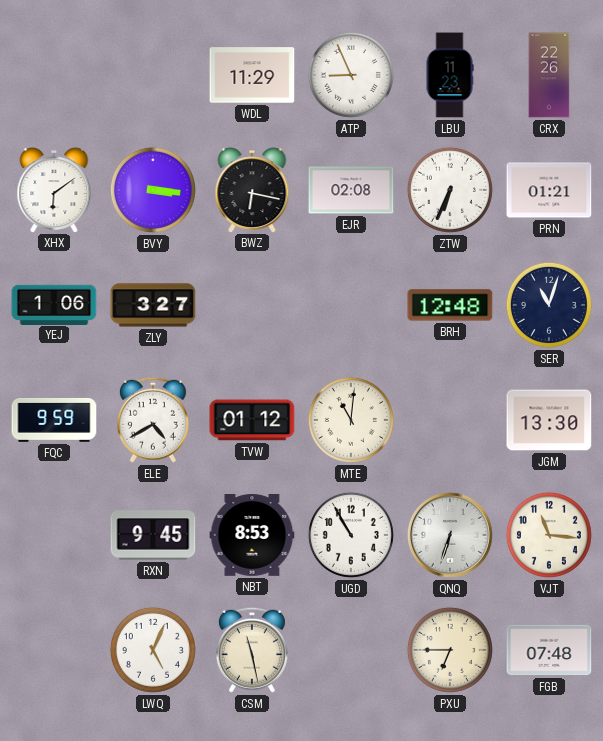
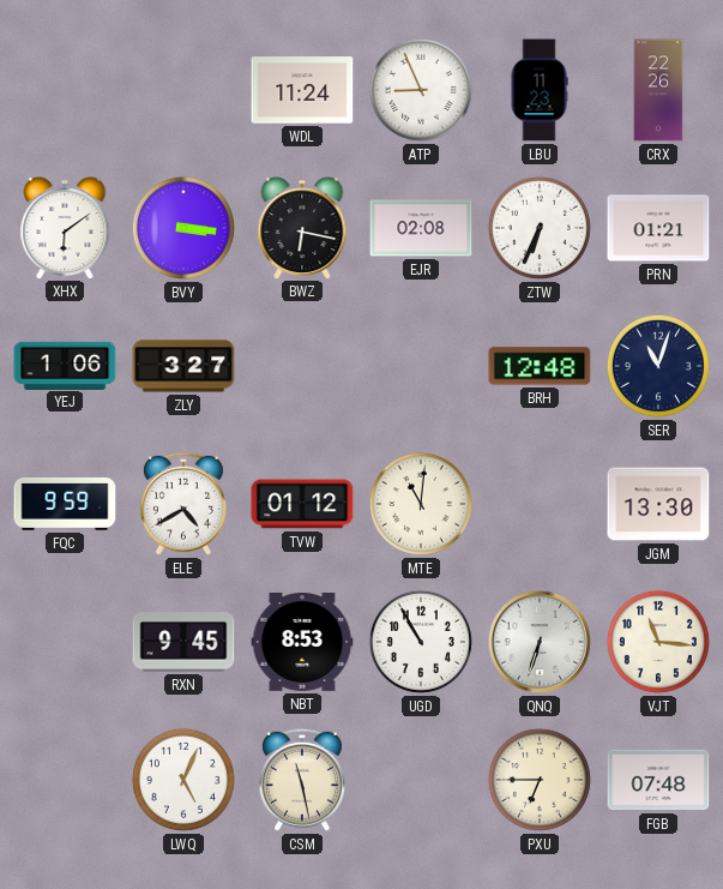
WDL: 11:29 -> 11:24 (302, 90)
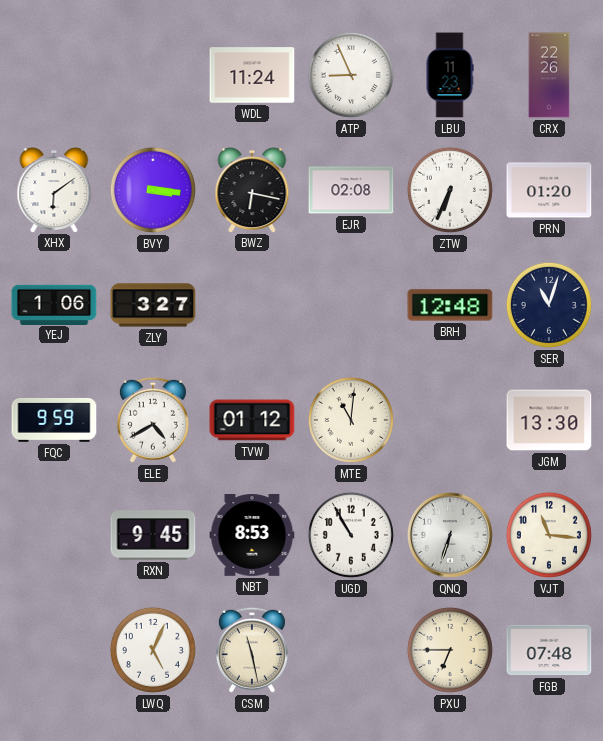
PRN: 01:21 -> 01:20 (549, 190)
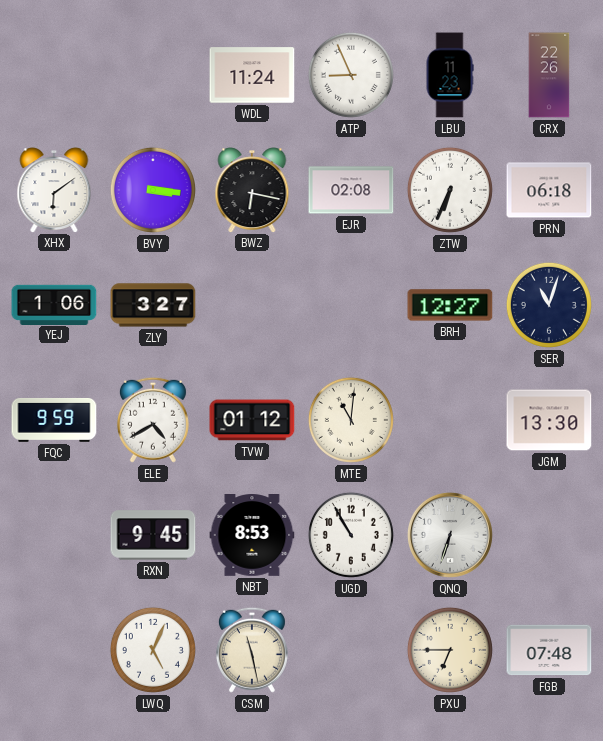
PRN: 01:20 -> 06:18 (549, 190)
BRH: 12:48 -> 12:27 (450, 305)
VJT: 11:16 -> none (549, 535)
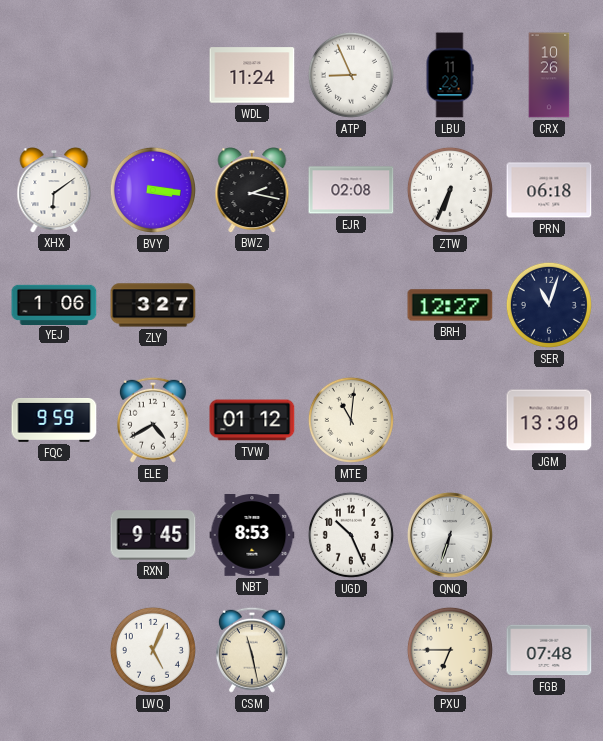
CRX: 22:26 -> 10:26 (549, 75)
BWZ: 6:17 -> 2:17 (252, 190)
UGD: 10:55 -> 10:26 (351, 535)
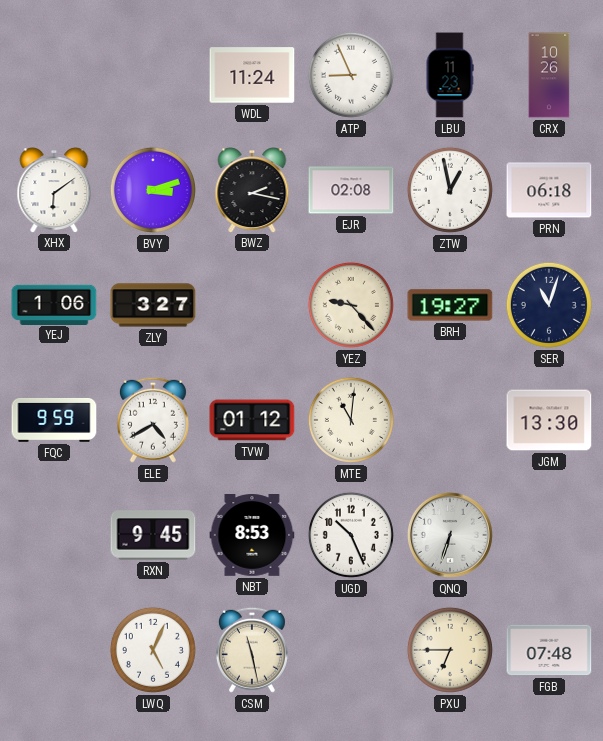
BVY: 3:16 -> 3:12 (153, 190)
ZTW: 6:34 -> 12:58 (450, 190)
YEZ: none -> 9:23 (351, 305)
BRH: 12:27 -> 19:27 (450, 305)
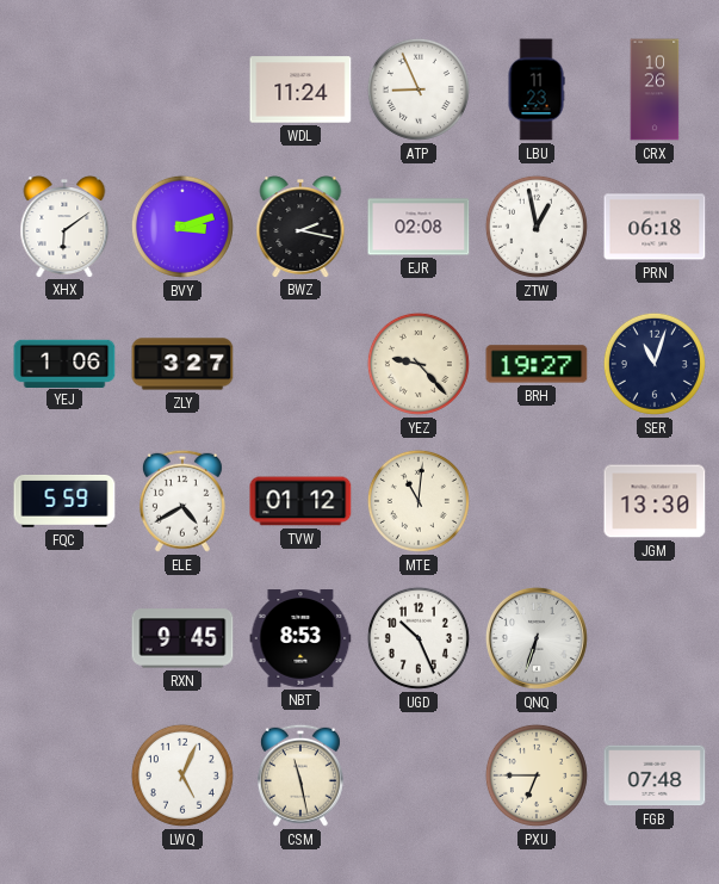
FQC: 9:59 -> 5:59 (64, 502)
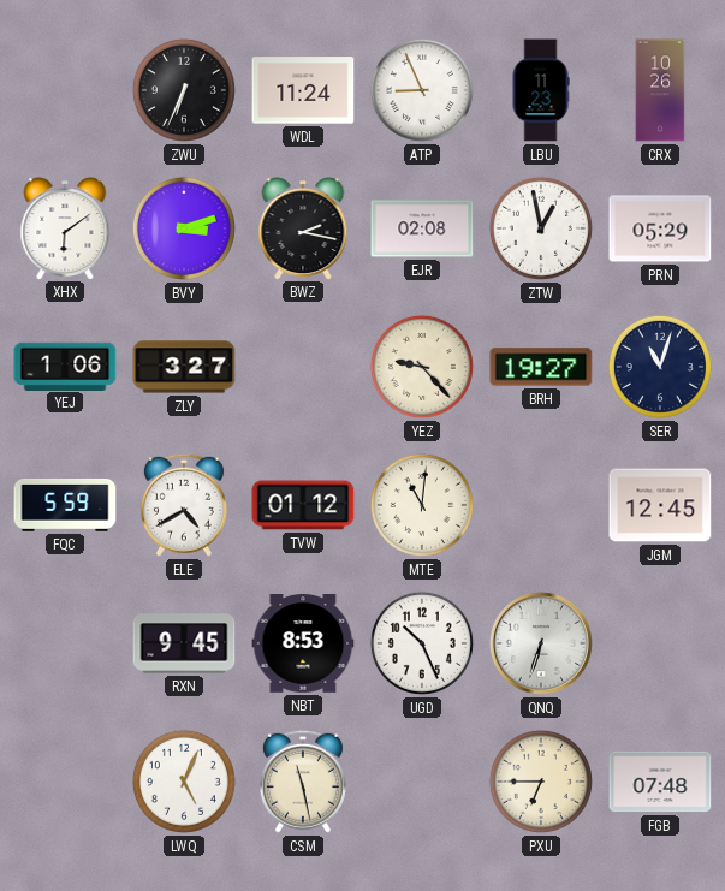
ZWU: none -> 6:34 (184, 90)
PRN: 06:18 -> 05:29 (660, 228)
JGM: 13:30 -> 12:45 (660, 505)
